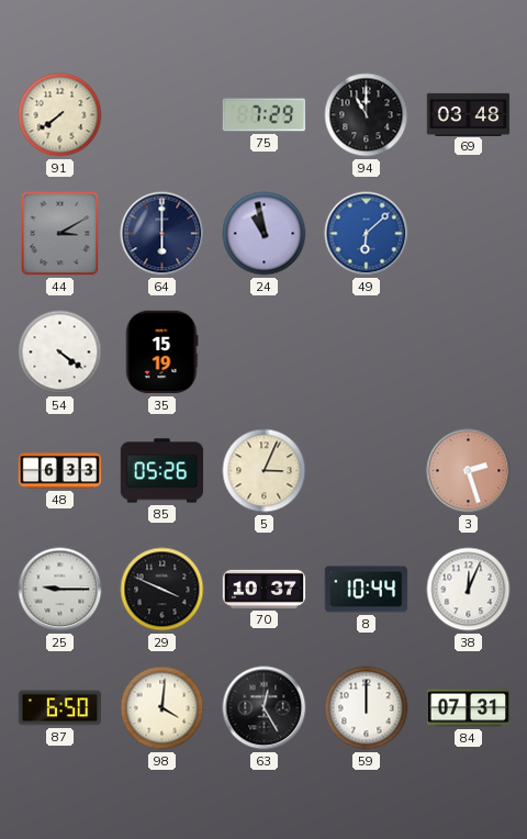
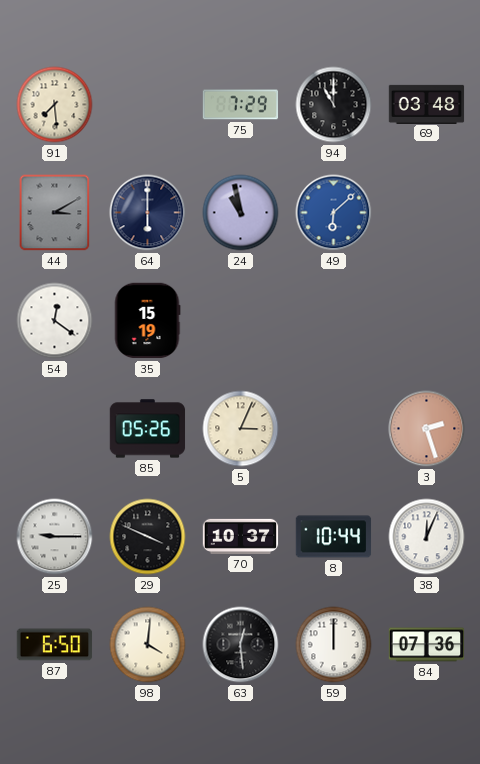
91: 7:39 -> 7:29 (55, 105)
54: 4:21 -> 12:21 (55, 321)
48: 6:33 -> none (60, 471)
63: 12:25 -> 12:29 (241, 645)
84: 07:31 -> 07:36 (427, 645)
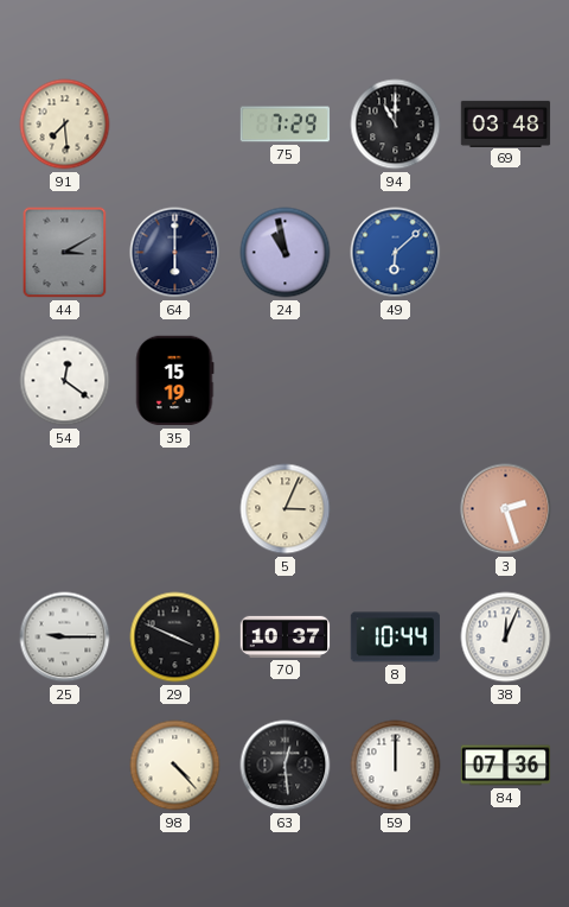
85: 05:26 -> none (148, 429)
87: 6:50 -> none (55, 645)
98: 4:01 -> 4:23 (175, 766)
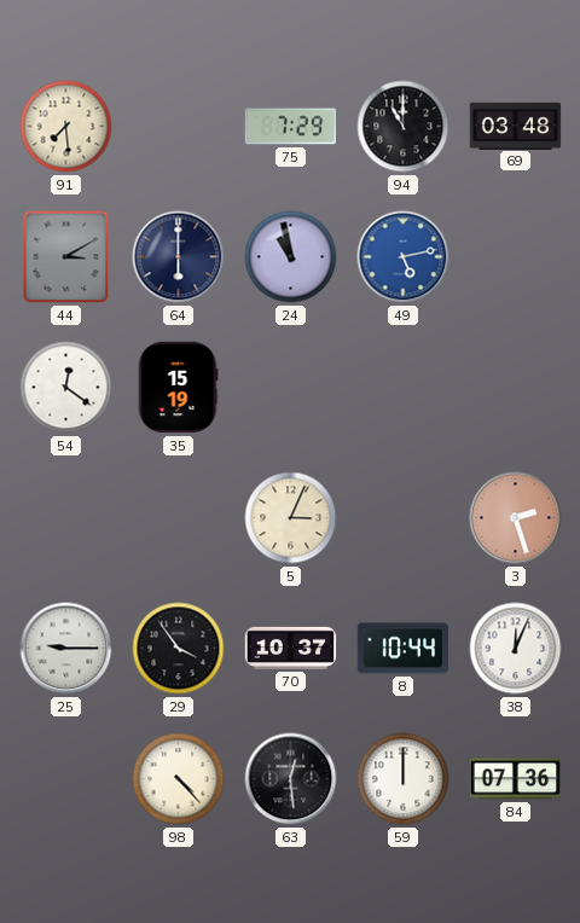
49: 6:08 -> 5:13 (404, 257)
29: 3:49 -> 3:54 (179, 649)
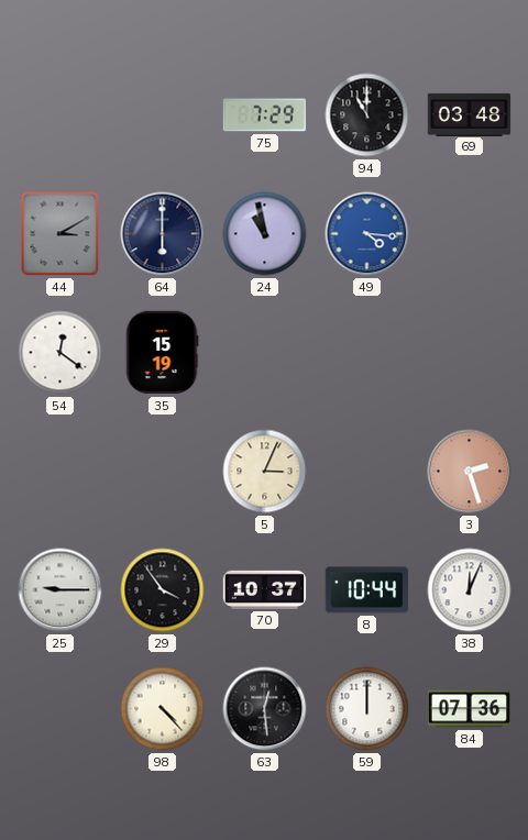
91: 7:29 -> none (66, 127)
49: 5:13 -> 4:16 (367, 234)
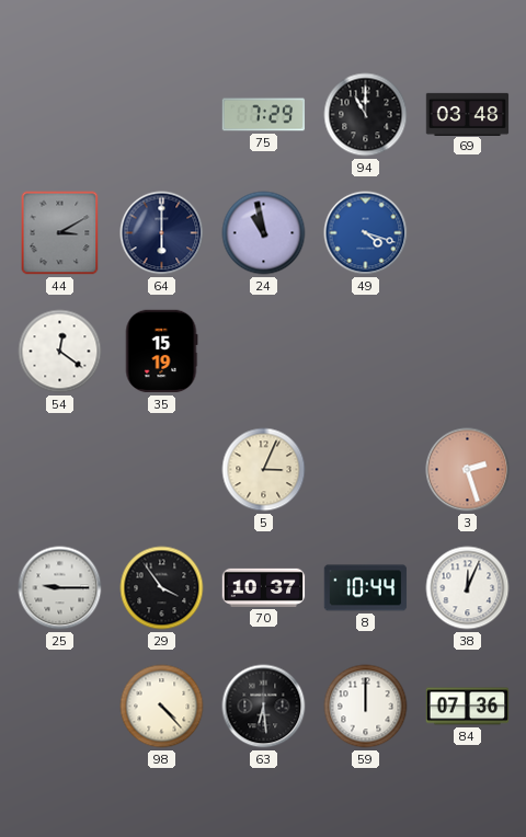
49: 4:16 -> 4:18 (366, 233)
63: 12:29 -> 6:29 (264, 707)
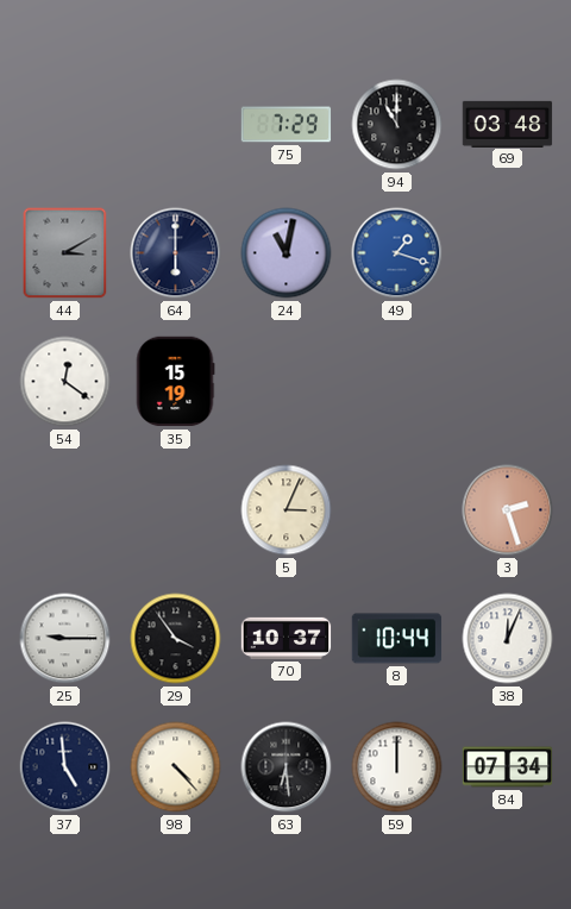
24: 10:58 -> 11:02 (287, 253)
49: 4:18 -> 1:18 (397, 253)
37: none -> 4:59 (65, 767)
84: 07:36 -> 07:34 (508, 767)
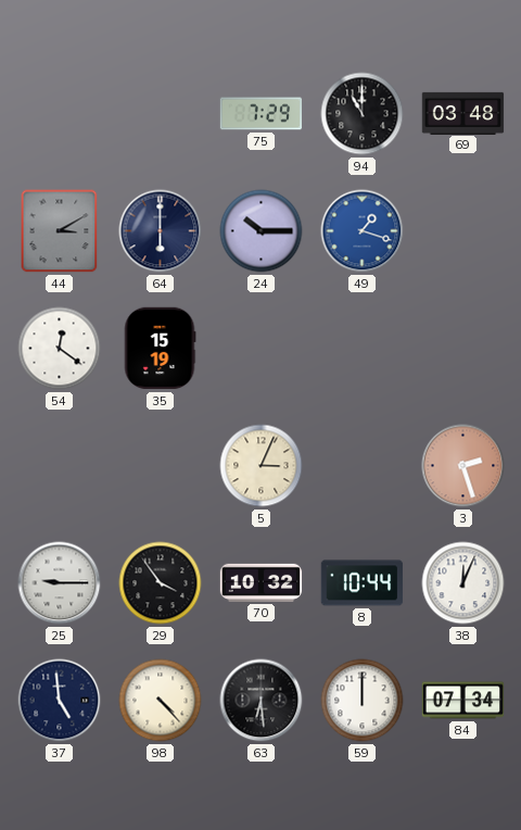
24: 11:02 -> 10:15 (262, 231)
70: 10:37 -> 10:32 (262, 582)
